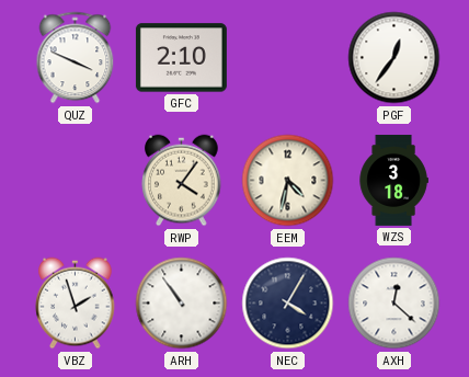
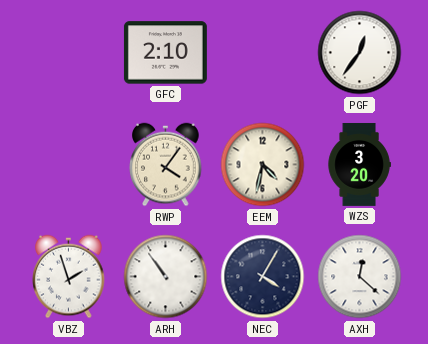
QUZ: 3:49 -> none (76, 58)
WZS: 3:18 -> 3:20 (359, 164)
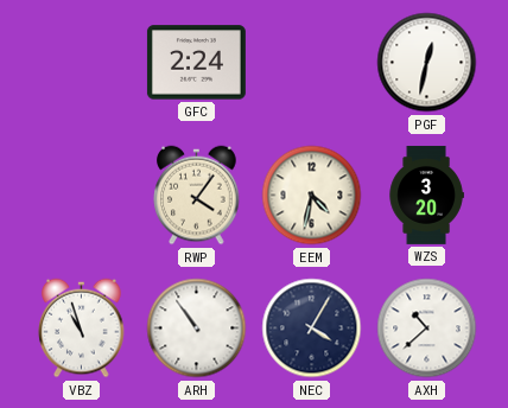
GFC: 2:10 -> 2:24 (196, 63)
PGF: 12:36 -> 12:32 (427, 63)
VBZ: 1:57 -> 10:57 (82, 329)
AXH: 12:22 -> 10:38 (427, 329)
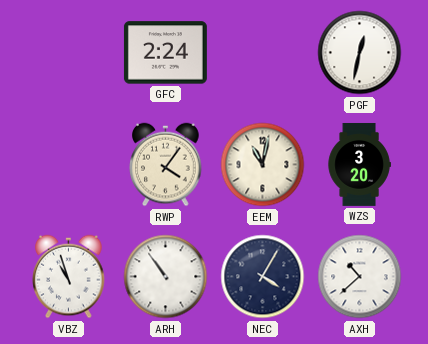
EEM: 4:32 -> 11:02 (263, 165)
